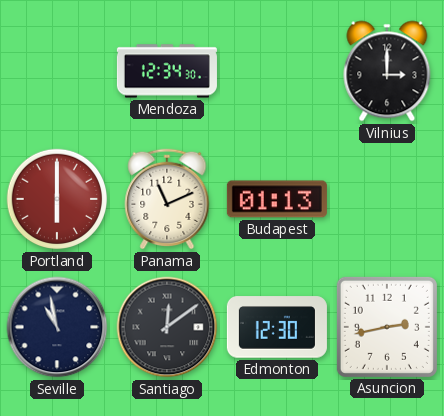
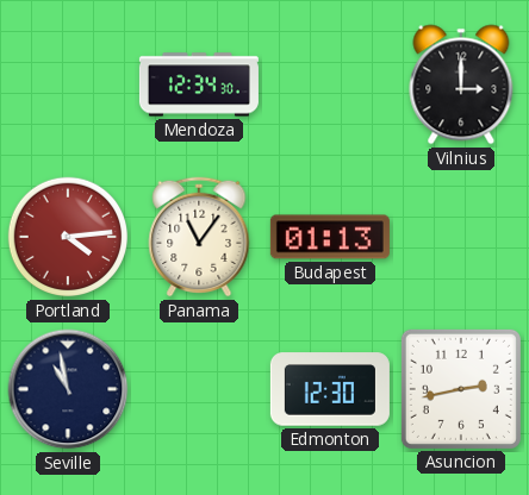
Portland: 6:00 -> 4:14 (68, 237)
Panama: 11:11 -> 11:06 (199, 237)
Santiago: 12:09 -> none (167, 327)
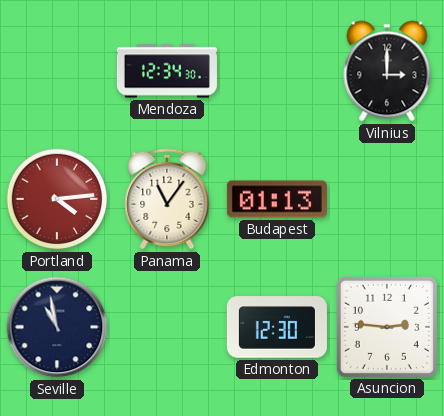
Asuncion: 2:43 -> 2:46 (387, 327)
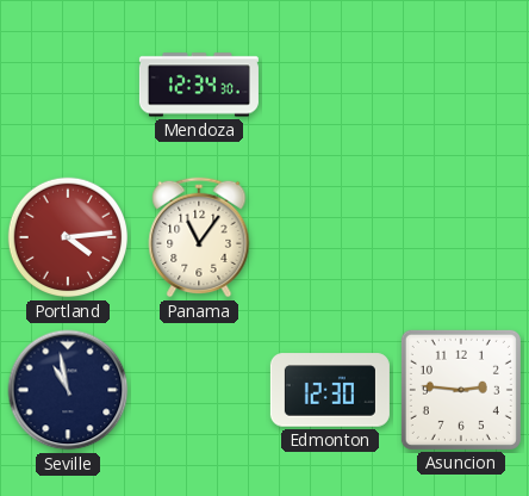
Vilnius: 3:00 -> none (387, 71)
Budapest: 01:13 -> none (277, 199)
